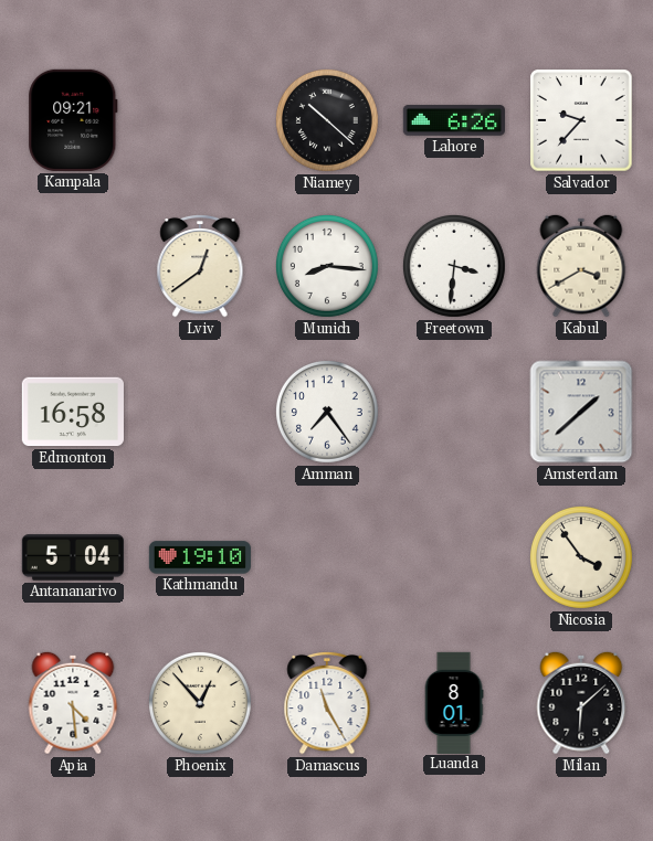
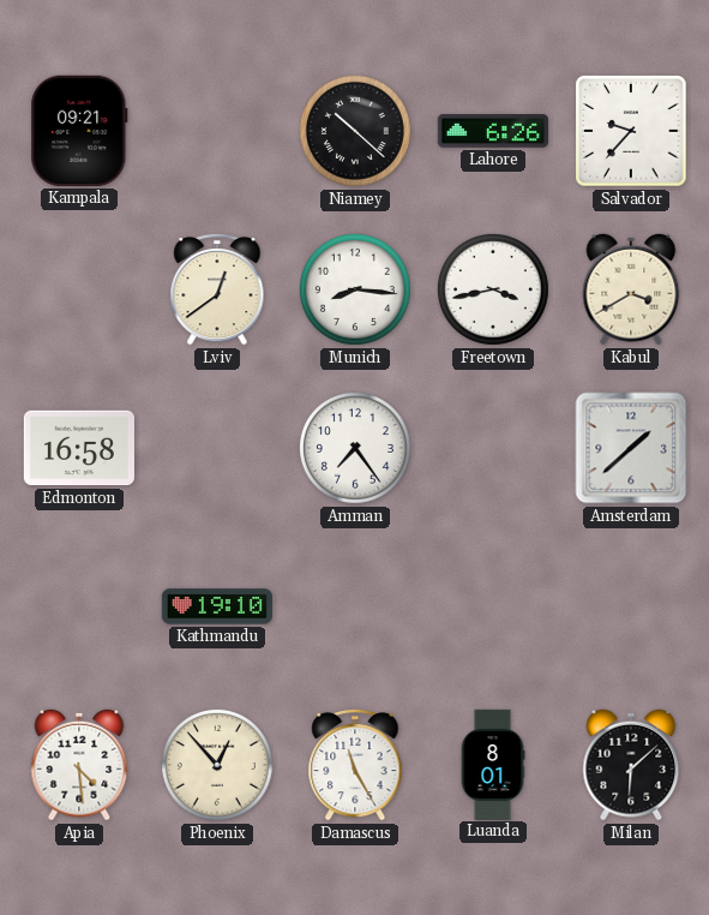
Freetown: 3:31 -> 3:43 (493, 289)
Antananarivo: 5:04 -> none (73, 557)
Nicosia: 3:54 -> none (581, 557)
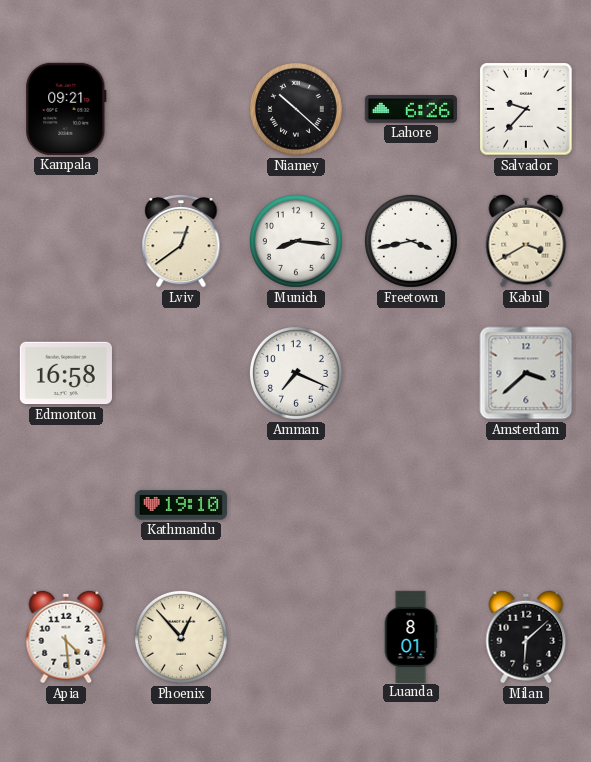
Amman: 7:24 -> 7:19 (296, 373)
Amsterdam: 1:38 -> 3:38 (526, 373)
Damascus: 11:25 -> none (355, 765)
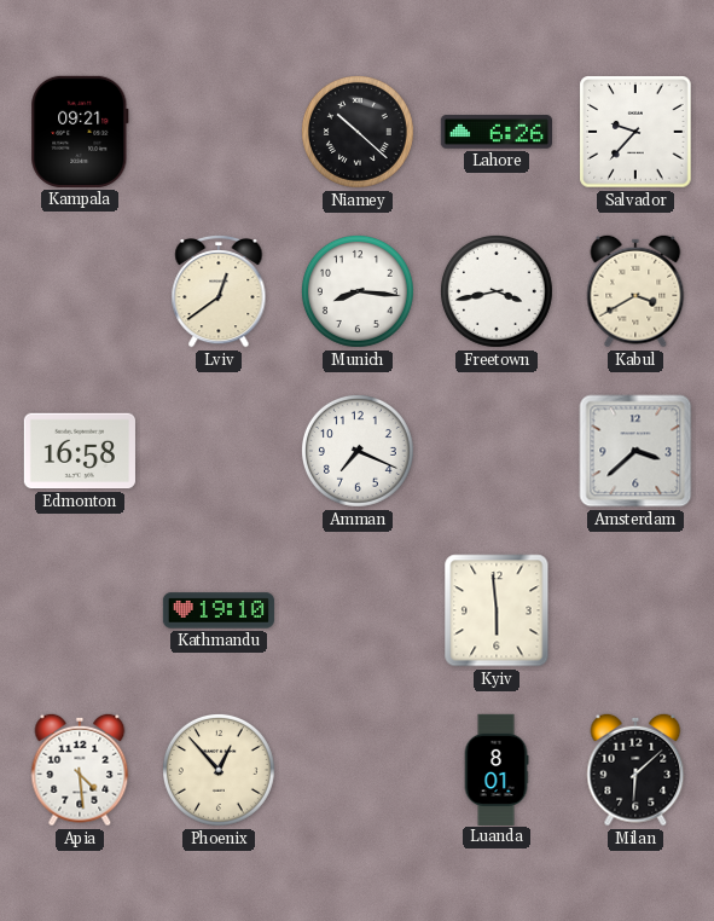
Kyiv: none -> 5:59 (497, 610)
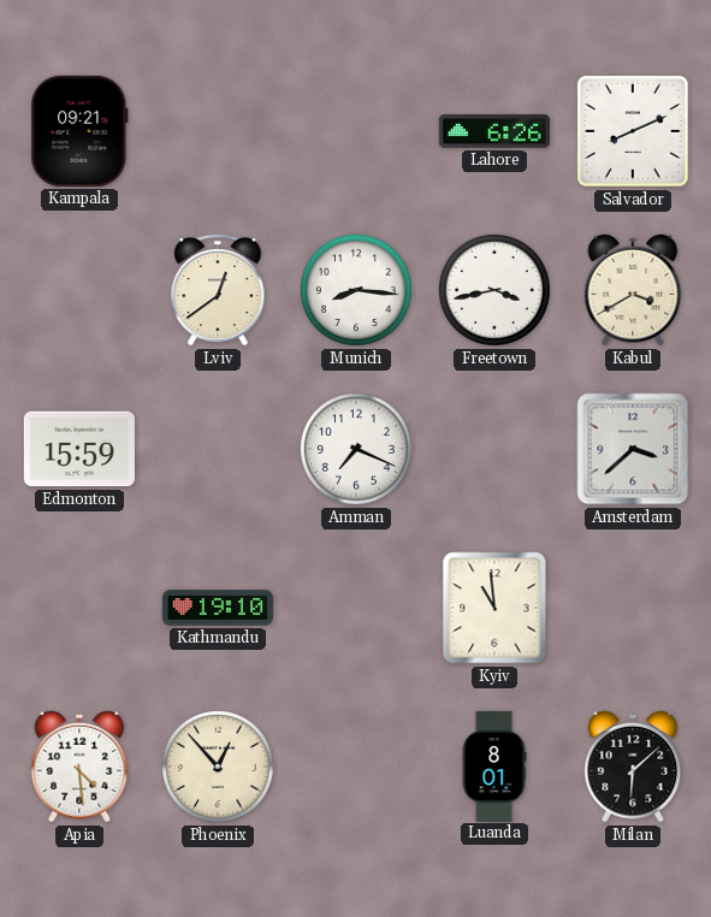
Niamey: 10:22 -> none (358, 132)
Salvador: 9:37 -> 8:11 (633, 131)
Edmonton: 16:58 -> 15:59 (79, 449)
Kyiv: 5:59 -> 10:59 (494, 608)
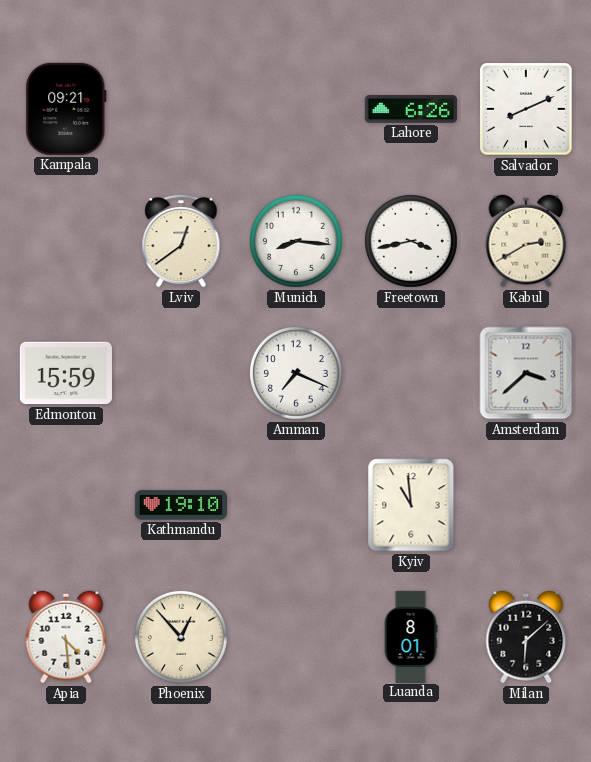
Kabul: 3:40 -> 2:40 (526, 241)
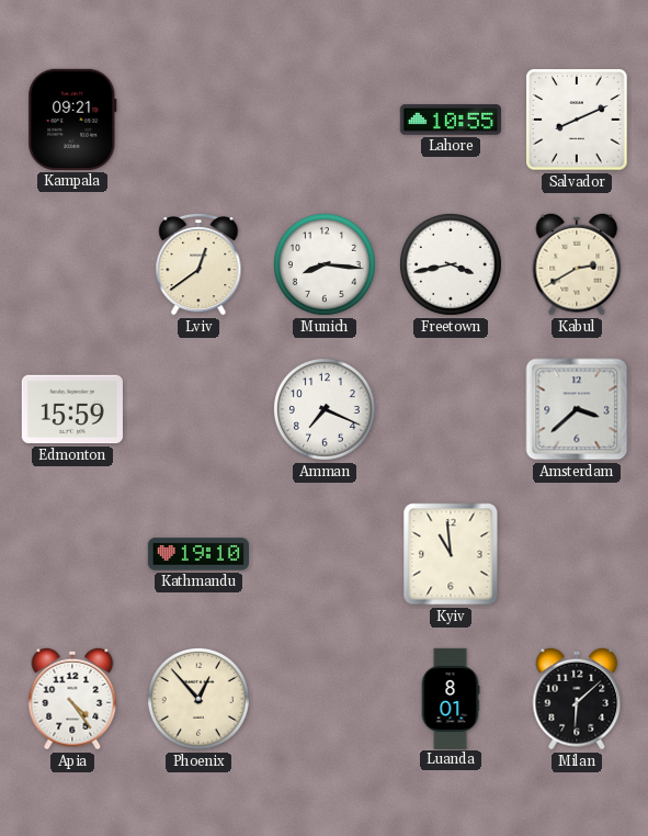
Lahore: 6:26 -> 10:55 (451, 120)
Apia: 4:29 -> 4:24 (72, 699)
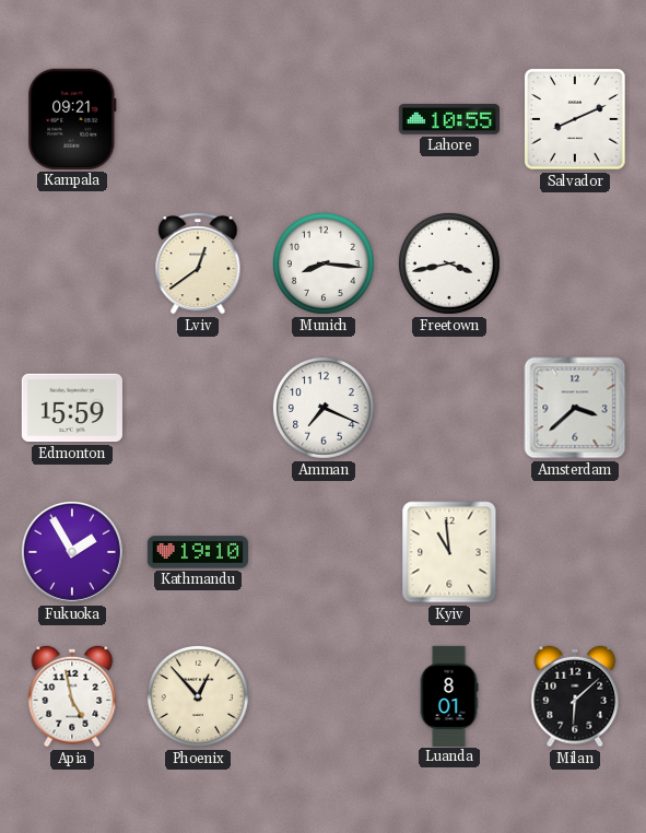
Kabul: 2:40 -> none (577, 264)
Fukuoka: none -> 1:55 (72, 552)
Apia: 4:24 -> 4:58 (72, 696)
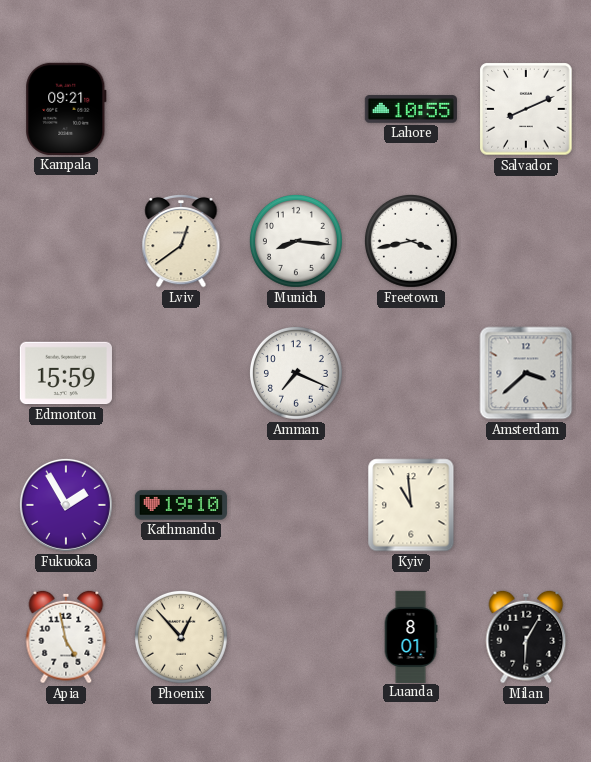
Milan: 6:08 -> 6:05 (526, 637)
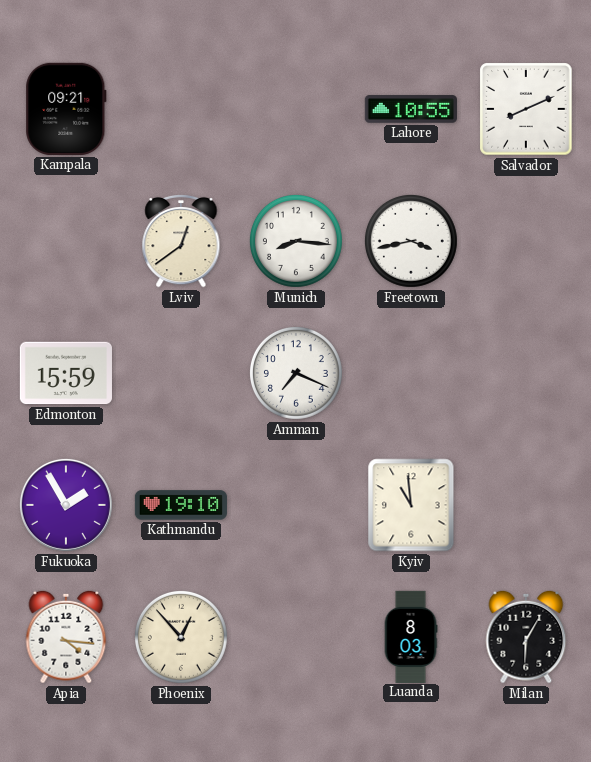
Amsterdam: 3:38 -> none (526, 373)
Apia: 4:58 -> 4:16 (66, 637)
Luanda: 8:01 -> 8:03 (411, 636)
